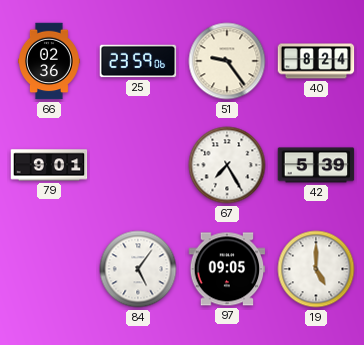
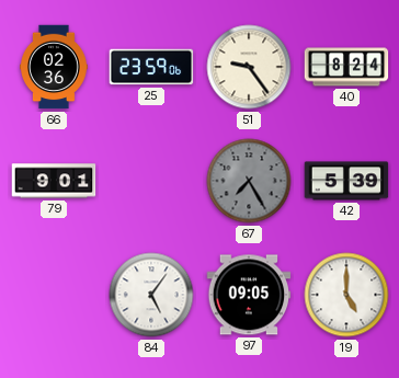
67 dial: white -> grey (249, 181)
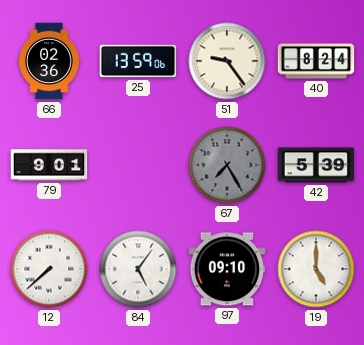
25: 23:59 -> 13:59 (138, 61)
12: none -> 7:38 (49, 269)
97: 09:05 -> 09:10 (227, 269)
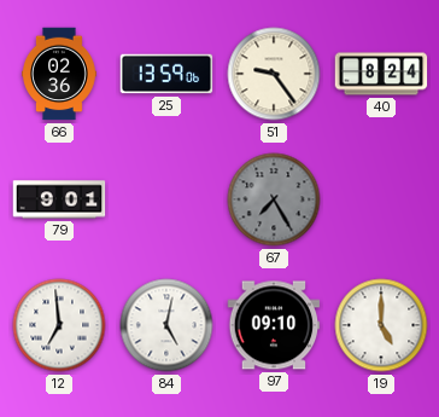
42: 5:39 -> none (316, 165)
12: 7:38 -> 6:59 (59, 325)
84: 5:06 -> 5:02 (166, 325)
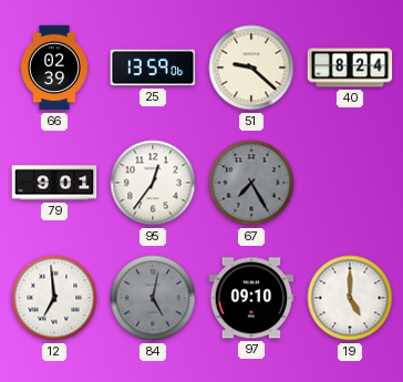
66: 02:36 -> 02:39 (55, 68)
51: 9:24 -> 9:22 (251, 68)
95: none -> 12:36 (153, 183)
84 dial: white -> grey (153, 298)
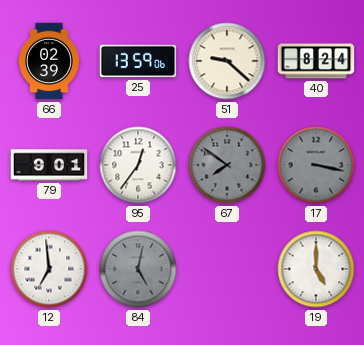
67: 7:25 -> 7:51 (227, 165)
17: none -> 3:17 (316, 165)
97: 09:10 -> none (251, 298)
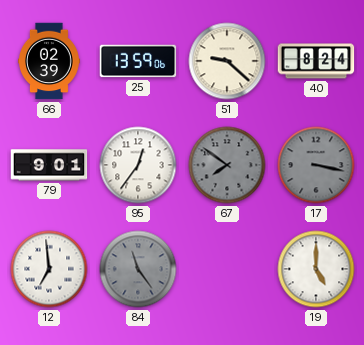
84: 5:02 -> 11:24 (138, 269)
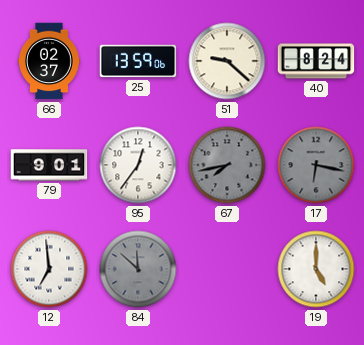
66: 02:39 -> 02:37 (50, 61)
67: 7:51 -> 7:43 (227, 165)
17: 3:17 -> 6:17 (316, 165)
84: 11:24 -> 11:52 (138, 269)
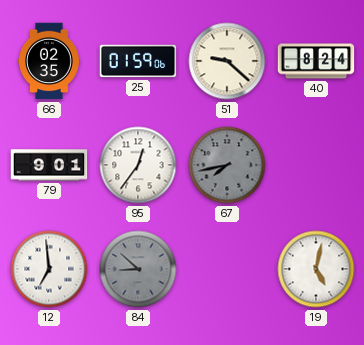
66: 02:37 -> 02:35 (50, 61)
25: 13:59 -> 01:59 (138, 61)
17: 6:17 -> none (316, 165)
84: 11:52 -> 8:52 (138, 269)
19: 5:00 -> 5:02 (316, 269)
